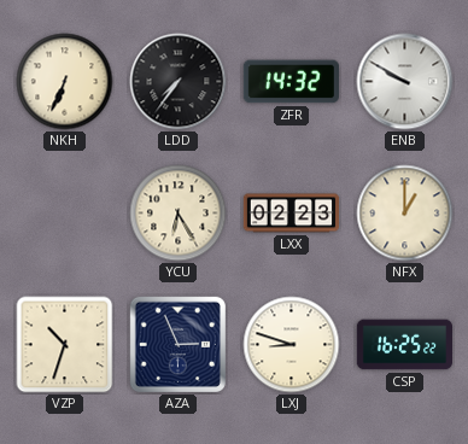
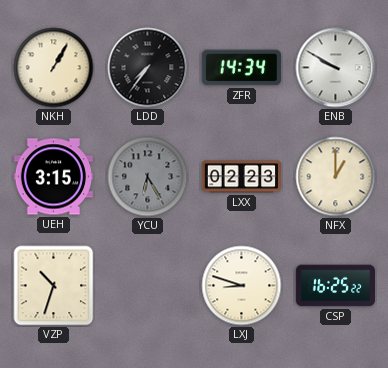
NKH: 6:34 -> 1:05 (54, 68)
ZFR: 14:32 -> 14:34 (241, 68)
UEH: none -> 3:15 (53, 177)
YCU dial: cream -> grey (148, 177)
AZA: 2:56 -> none (177, 344)
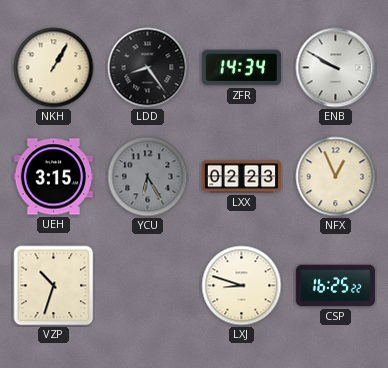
LDD: 7:36 -> 8:24 (148, 68)
NFX: 1:00 -> 12:56 (336, 177)
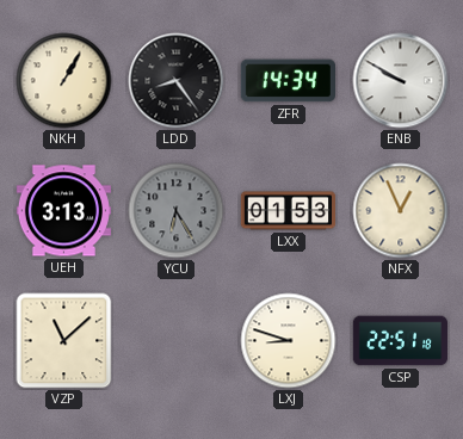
UEH: 3:15 -> 3:13 (63, 211)
LXX: 02:23 -> 01:53 (288, 211)
VZP: 10:33 -> 11:08 (64, 341)
CSP: 16:25 -> 22:51 (400, 341)
